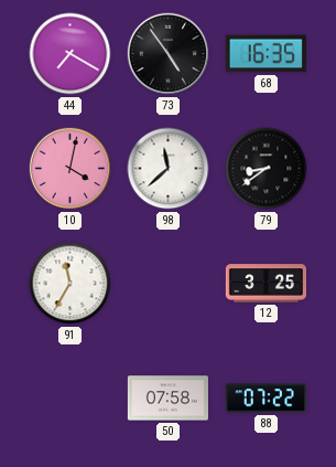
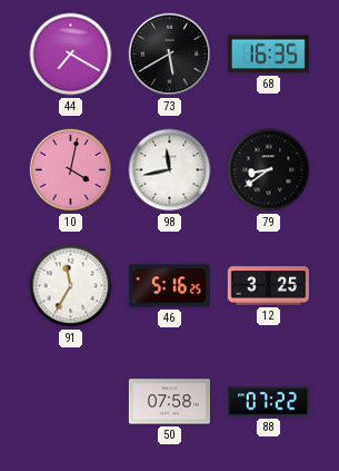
73: 4:54 -> 5:40 (170, 55)
98: 11:38 -> 11:43 (170, 170)
46: none -> 5:16 (169, 286)
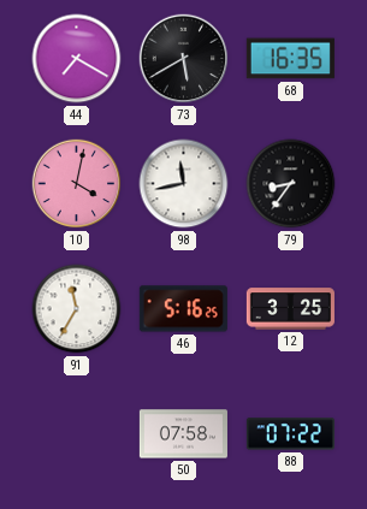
79: 8:39 -> 8:36 (291, 184)
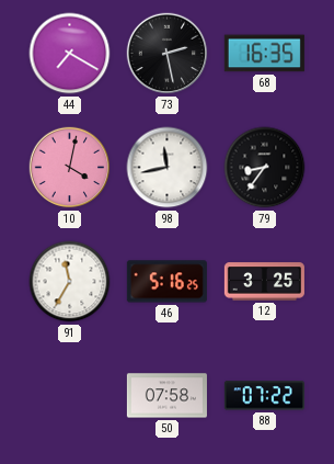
73: 5:40 -> 2:28 (168, 54)
